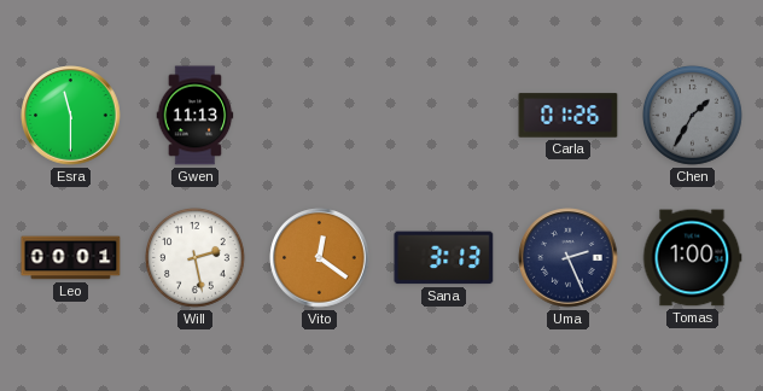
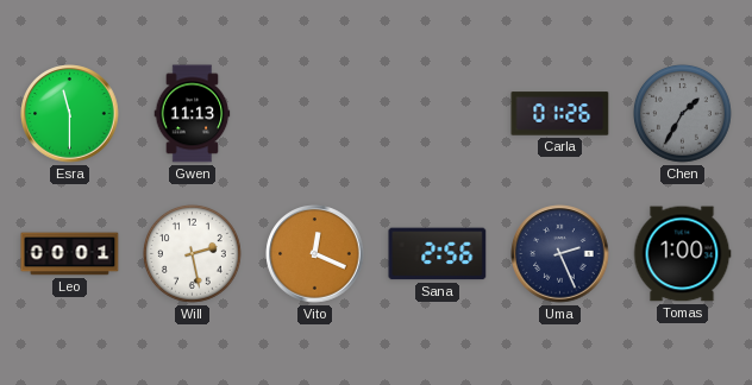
Vito: 12:21 -> 12:19 (315, 254)
Sana: 3:13 -> 2:56 (438, 254)
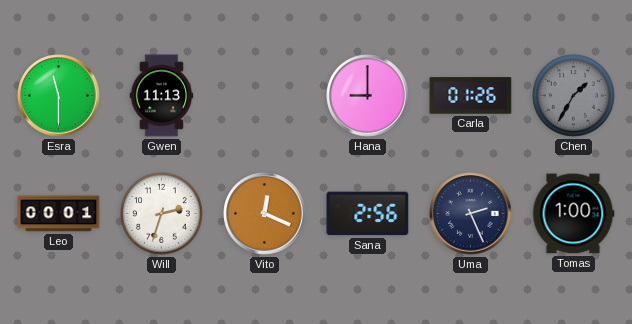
Hana: none -> 9:00 (368, 96)
Will: 2:28 -> 2:33 (162, 214)
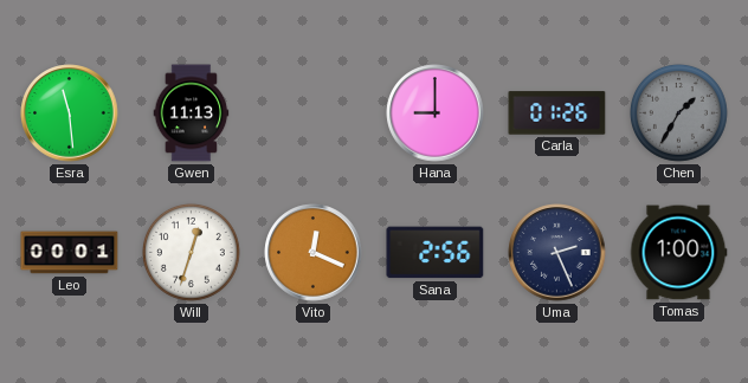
Esra: 11:30 -> 11:29 (70, 113)
Will: 2:33 -> 12:33 (192, 253)
